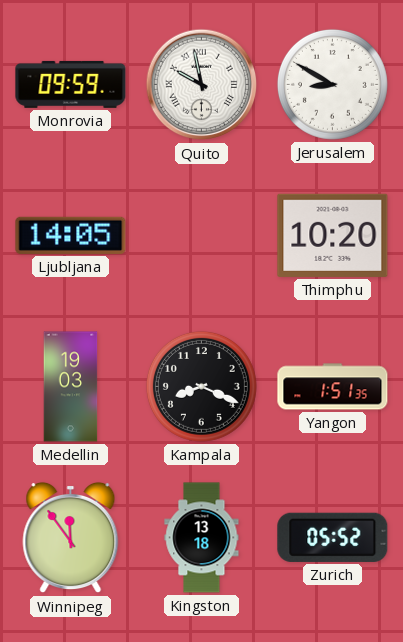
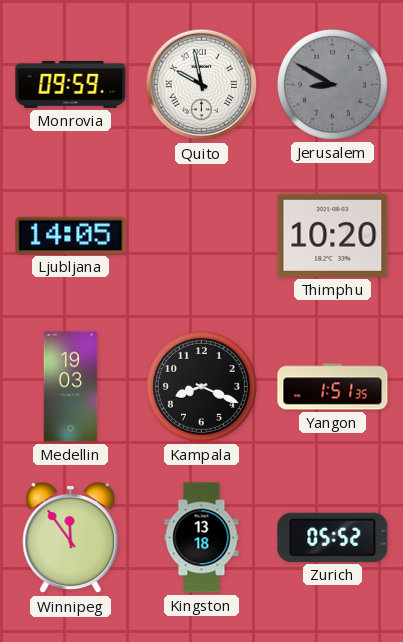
Jerusalem dial: white -> grey (332, 84)
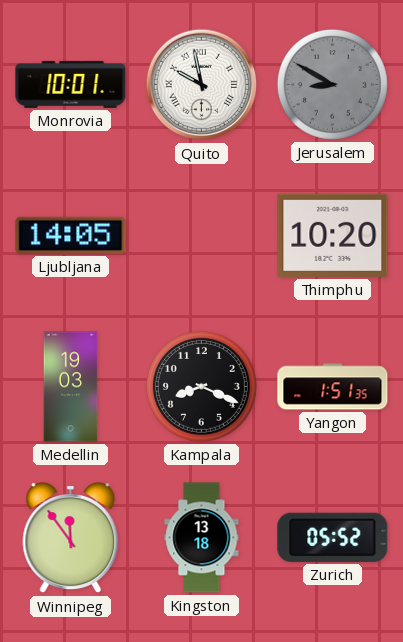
Monrovia: 09:59 -> 10:01 (71, 84)
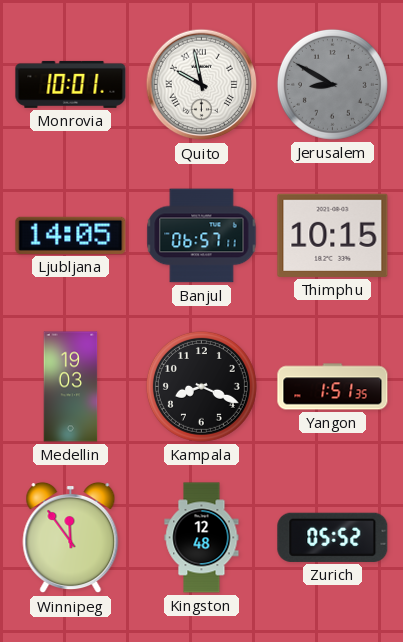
Banjul: none -> 06:57 (202, 236)
Thimphu: 10:20 -> 10:15 (333, 235)
Kingston: 13:18 -> 12:48 (202, 538)
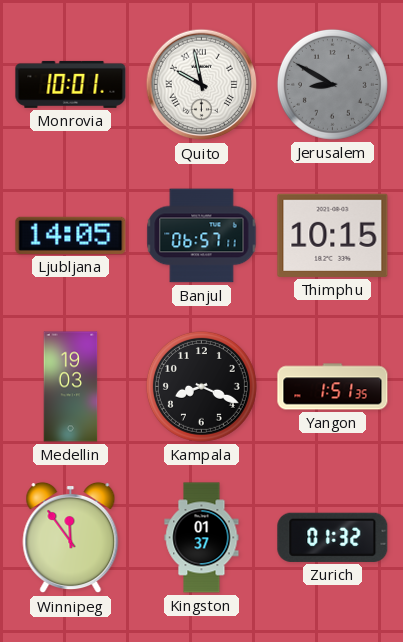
Kingston: 12:48 -> 01:37 (202, 538)
Zurich: 05:52 -> 01:32 (333, 537)
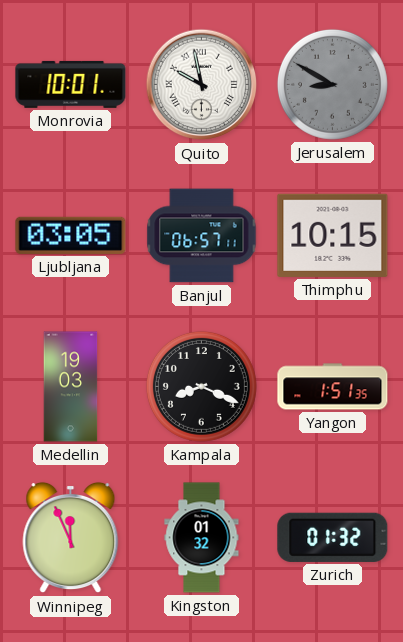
Ljubljana: 14:05 -> 03:05 (71, 235)
Winnipeg: 11:54 -> 11:56 (71, 538)
Kingston: 01:37 -> 01:32 (202, 538)
